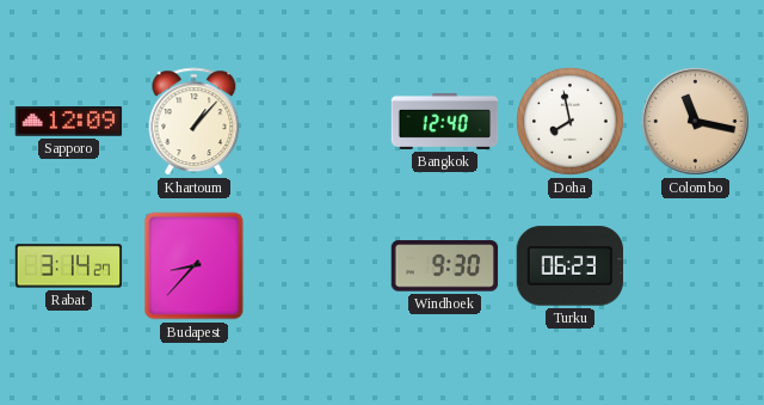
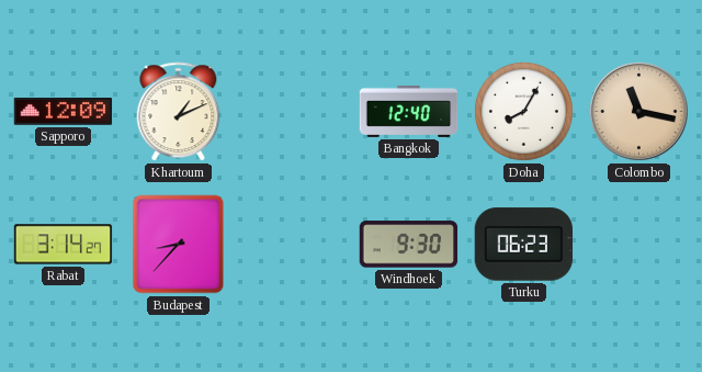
Khartoum: 1:07 -> 1:11 (179, 112)
Doha: 7:58 -> 8:05 (524, 112)
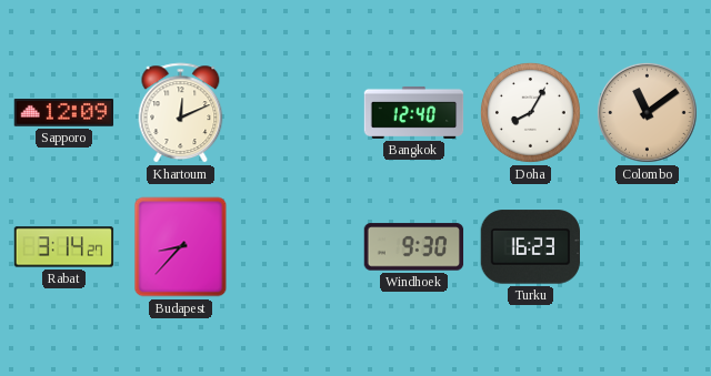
Khartoum: 1:11 -> 12:11 (181, 113)
Colombo: 11:17 -> 11:09 (647, 112)
Turku: 06:23 -> 16:23 (530, 247)
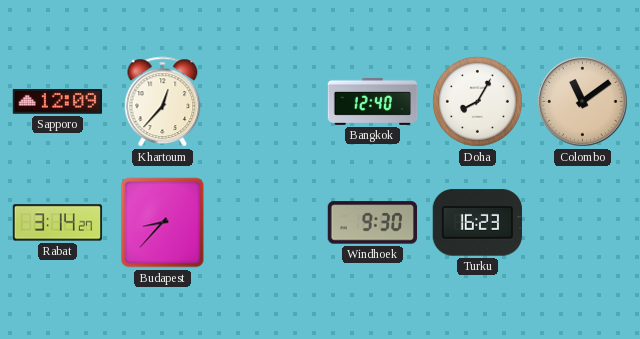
Khartoum: 12:11 -> 12:37 (163, 102)
